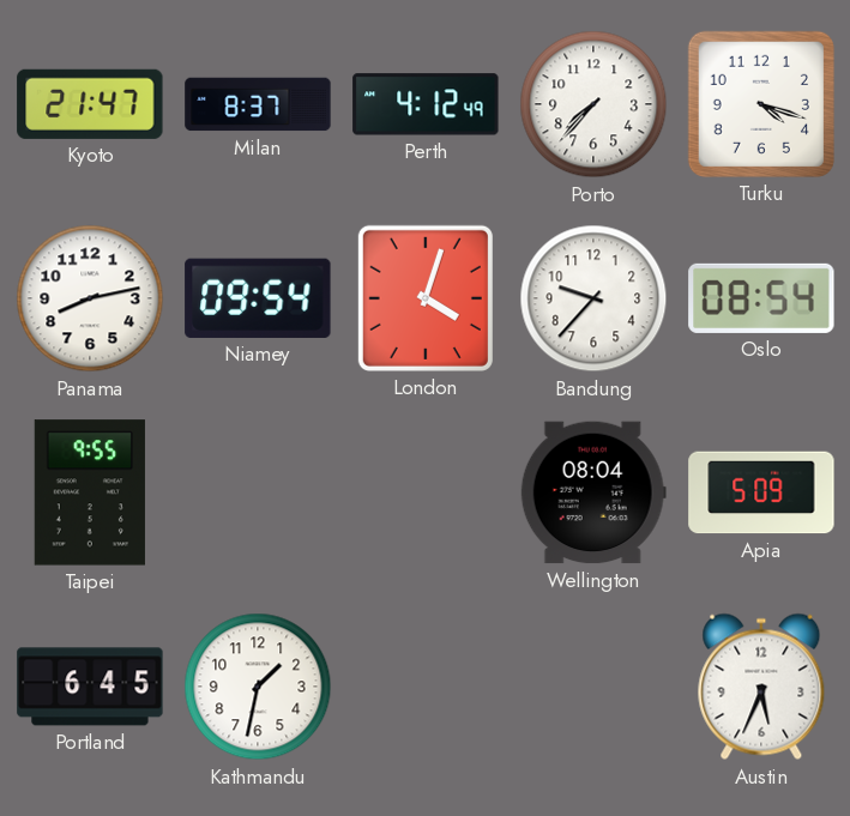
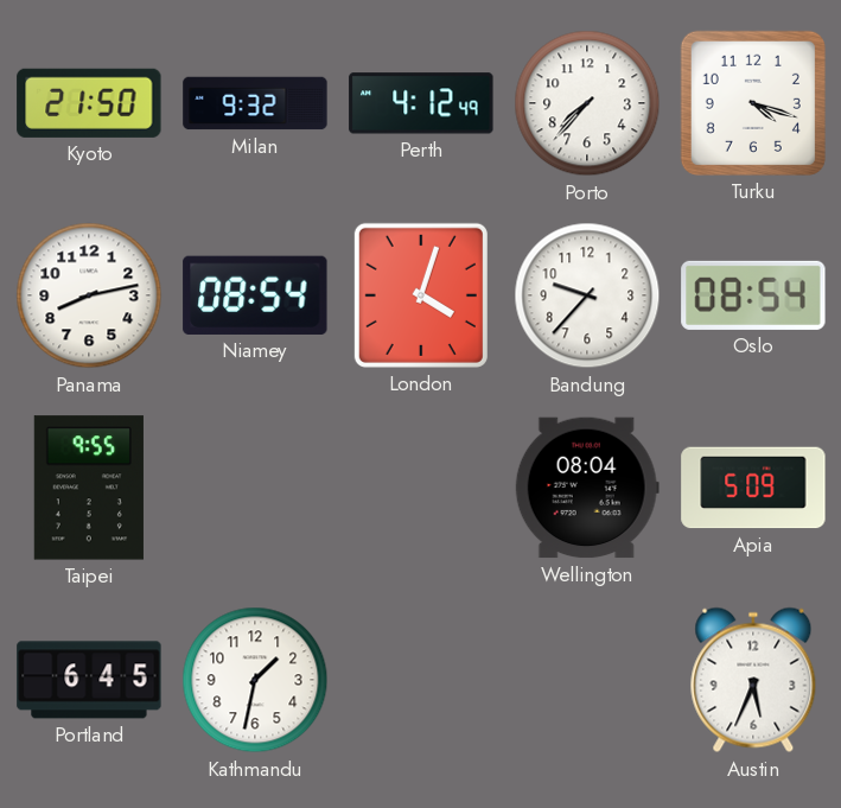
Kyoto: 21:47 -> 21:50 (89, 103)
Milan: 8:37 -> 9:32 (255, 103)
Niamey: 09:54 -> 08:54 (255, 295)
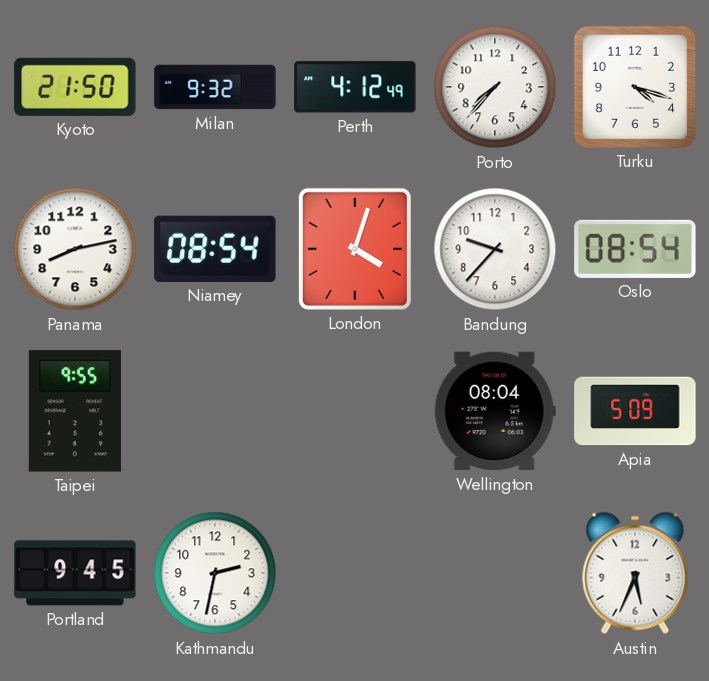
Portland: 6:45 -> 9:45 (75, 573)
Kathmandu: 1:32 -> 2:32 (215, 573)
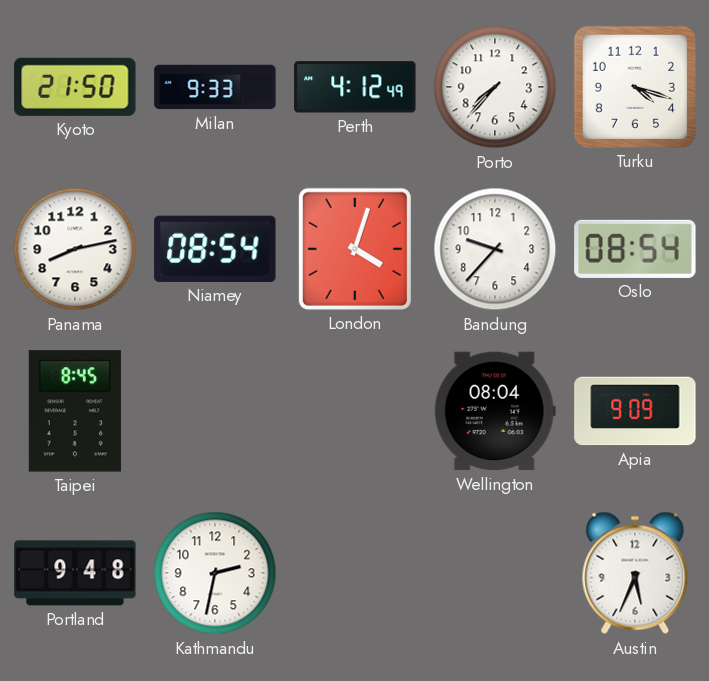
Milan: 9:32 -> 9:33 (215, 87)
Taipei: 9:55 -> 8:45 (75, 411)
Apia: 5:09 -> 9:09 (635, 411)
Portland: 9:45 -> 9:48 (75, 573)
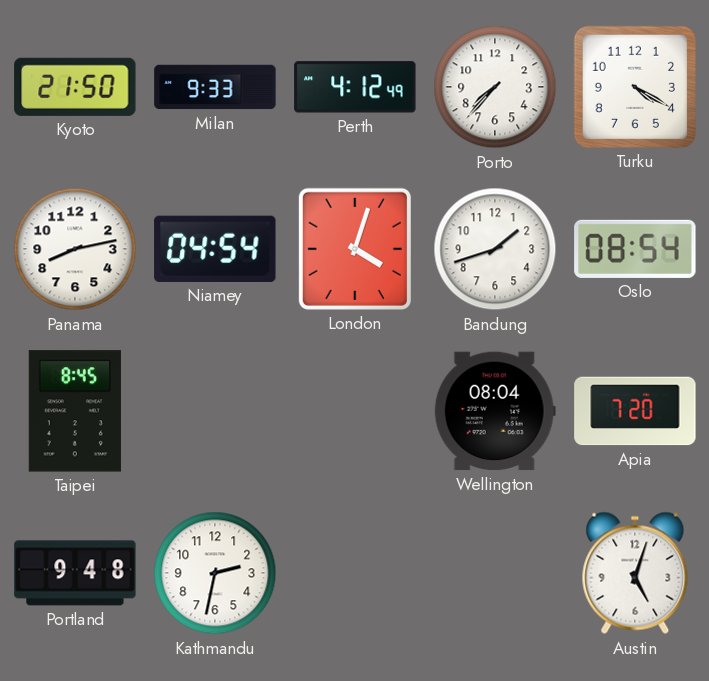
Turku: 4:18 -> 4:20 (635, 87)
Niamey: 08:54 -> 04:54 (215, 249)
Bandung: 9:37 -> 1:42 (495, 249)
Apia: 9:09 -> 7:20 (635, 411)
Austin: 5:34 -> 5:03 (635, 573)
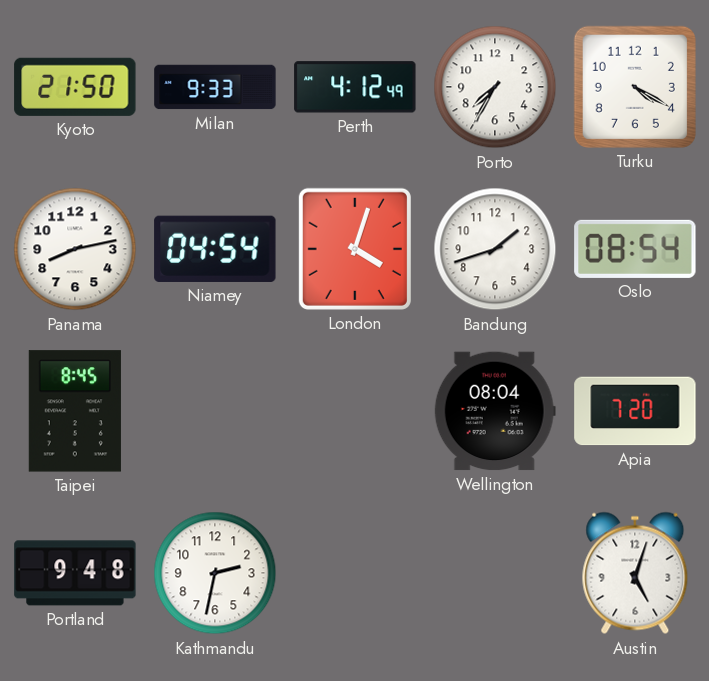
Porto: 7:37 -> 7:35 (495, 87)
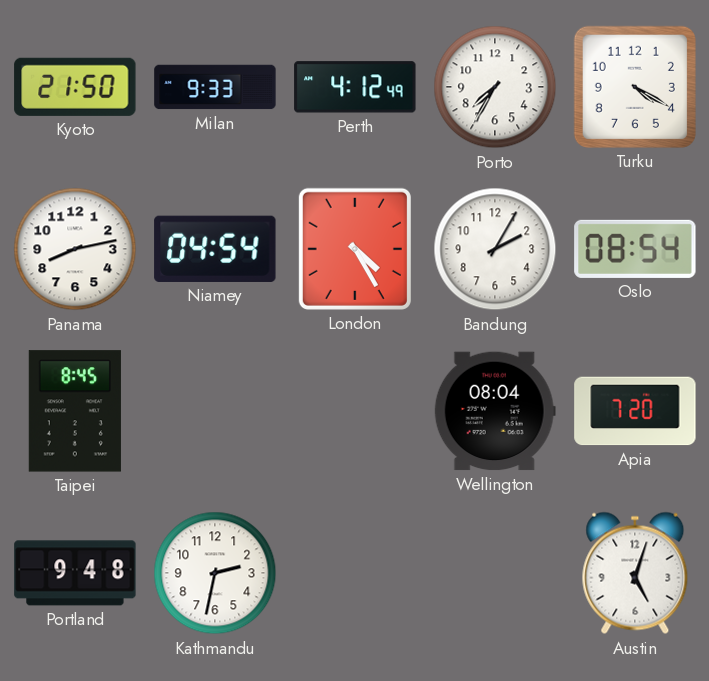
London: 4:03 -> 4:25 (355, 249)
Bandung: 1:42 -> 2:05 (495, 249)
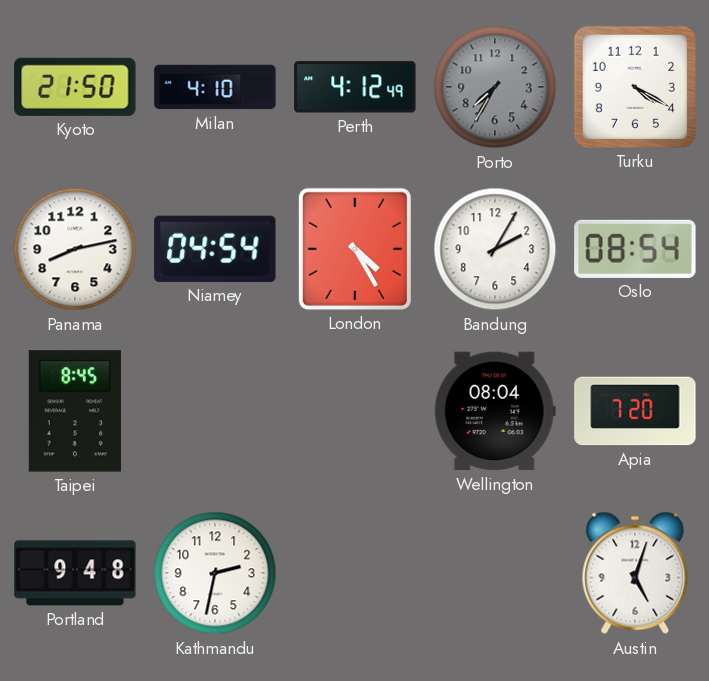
Milan: 9:33 -> 4:10 (215, 87)
Porto dial: white -> grey (495, 87)
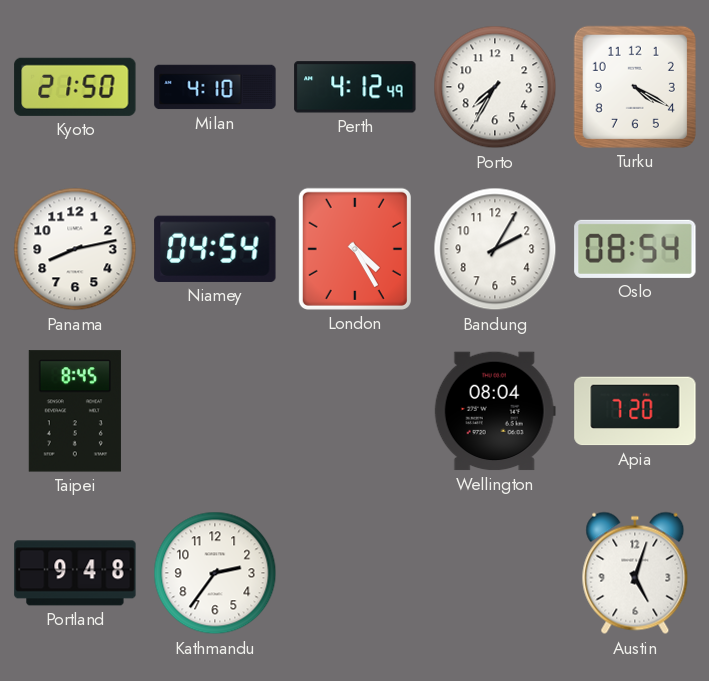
Porto dial: grey -> white (495, 87)
Kathmandu: 2:32 -> 2:36 (215, 573)
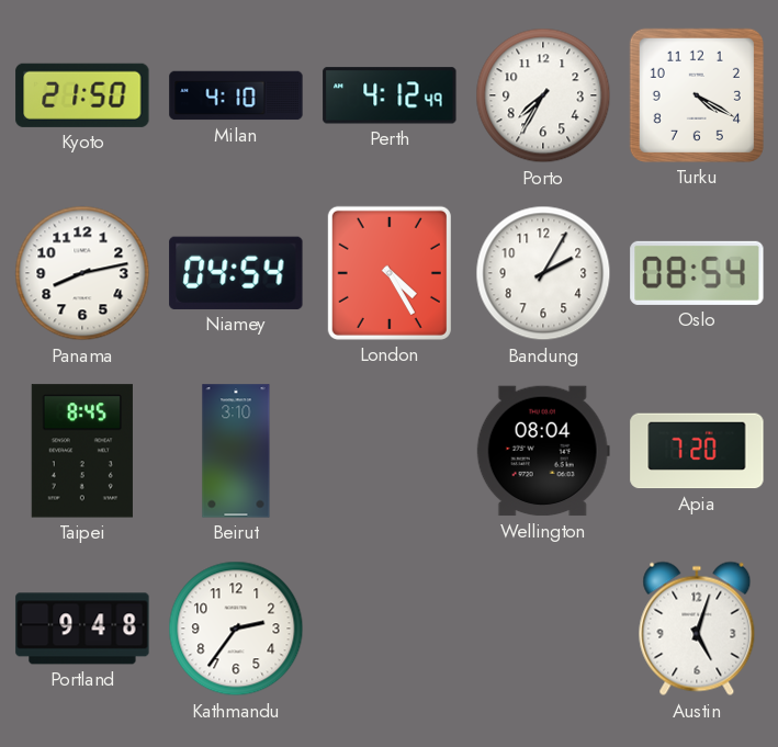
Beirut: none -> 3:10 (236, 451)
